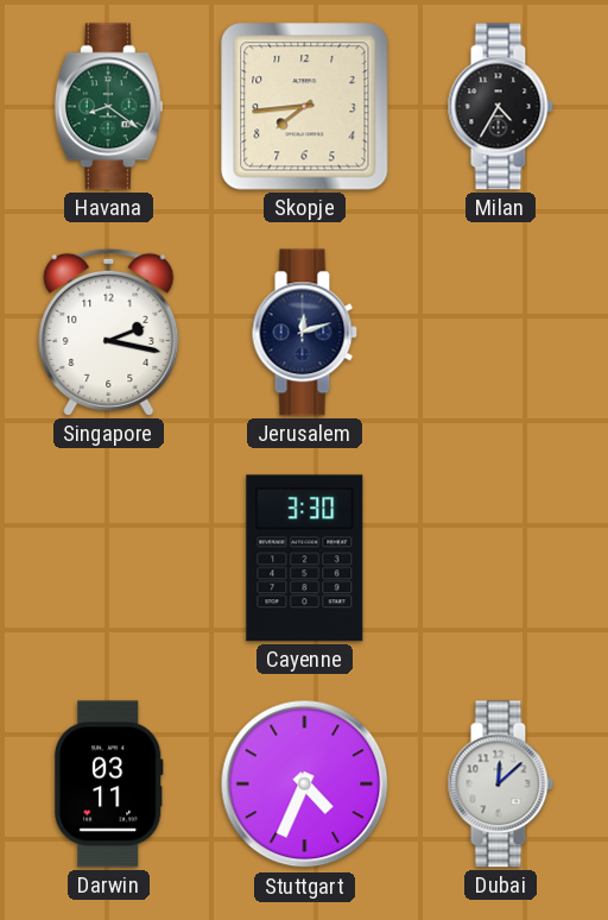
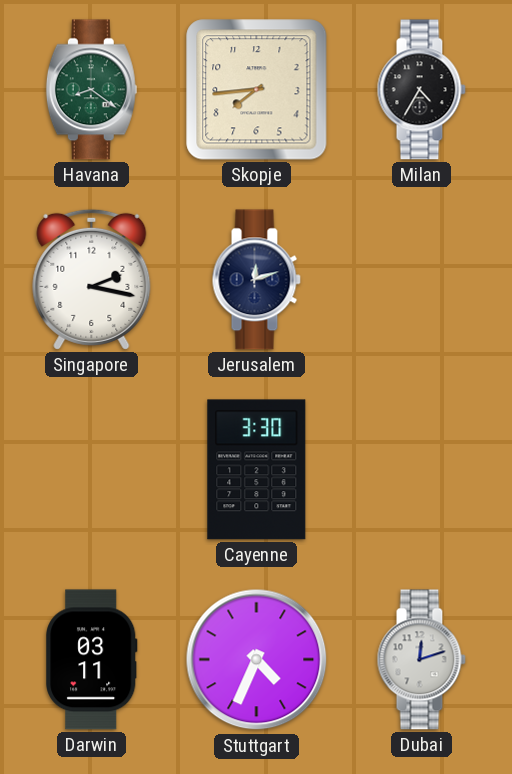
Dubai: 12:08 -> 12:12 (421, 660)
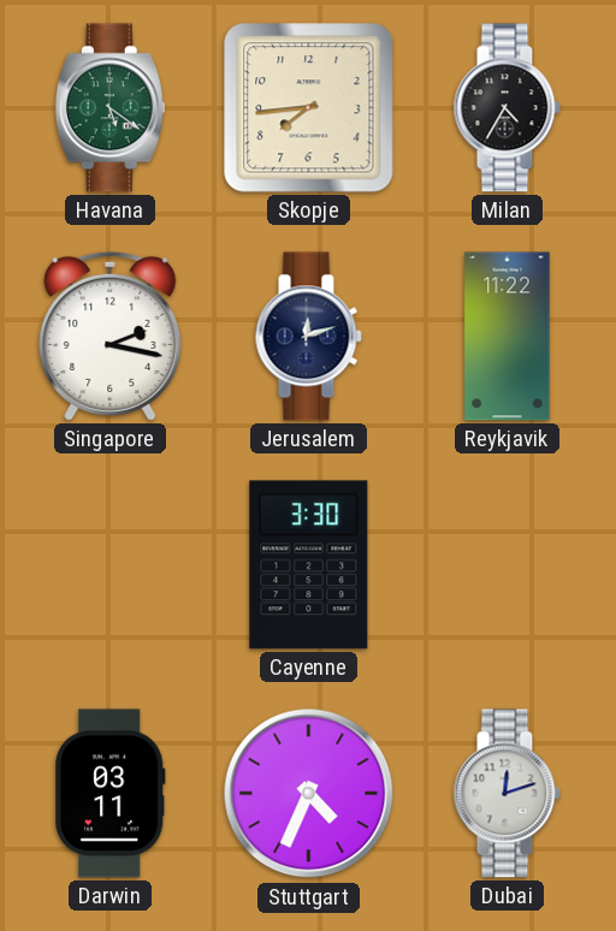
Havana: 8:21 -> 5:21 (109, 108)
Reykjavik: none -> 11:22 (508, 337)
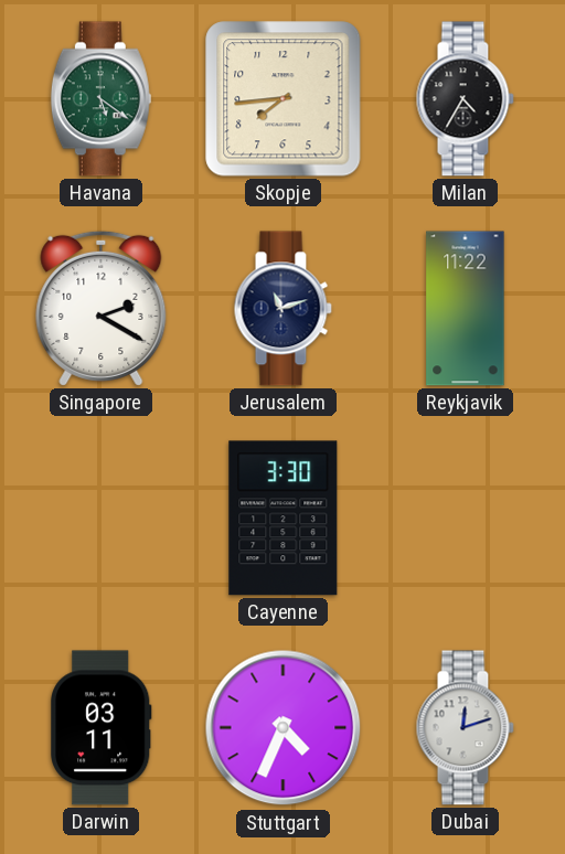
Singapore: 2:17 -> 2:20 (102, 308)
Jerusalem: 12:12 -> 11:12 (282, 309)
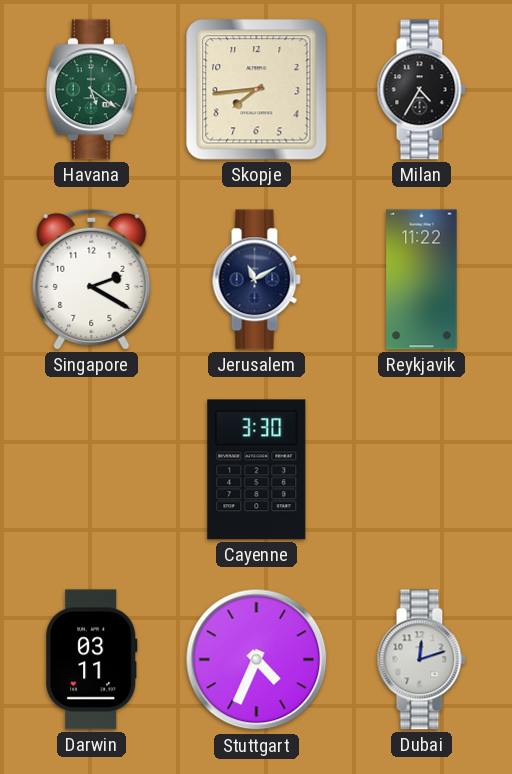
Jerusalem: 11:12 -> 11:10 (256, 280)
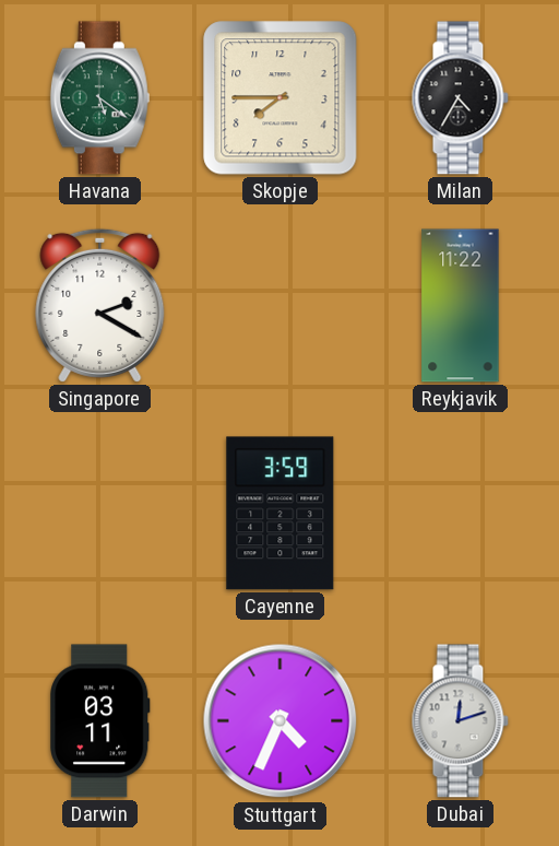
Skopje: 7:44 -> 7:45 (281, 98)
Jerusalem: 11:10 -> none (256, 280)
Cayenne: 3:30 -> 3:59 (281, 514)
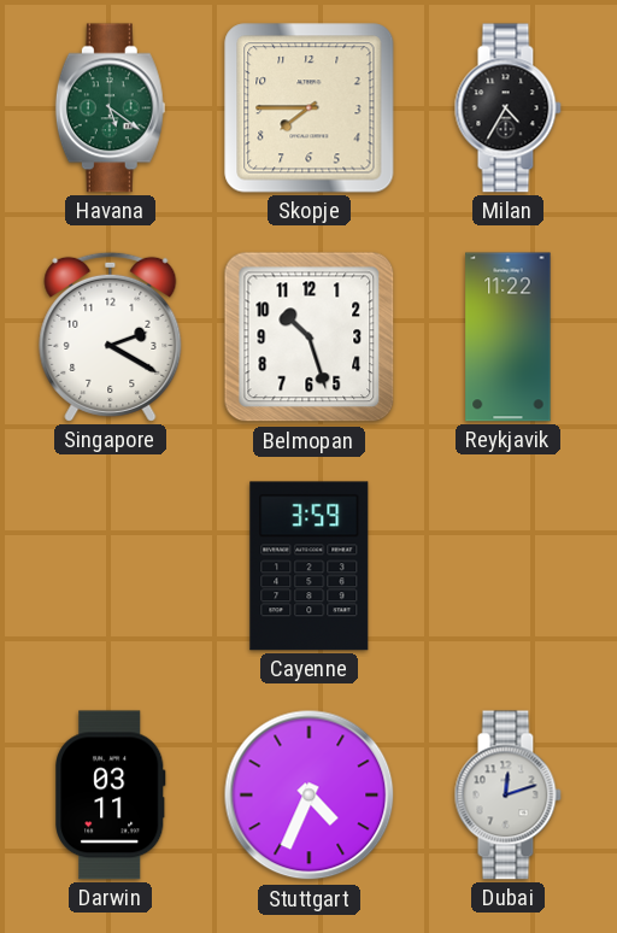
Belmopan: none -> 10:27 (310, 338)
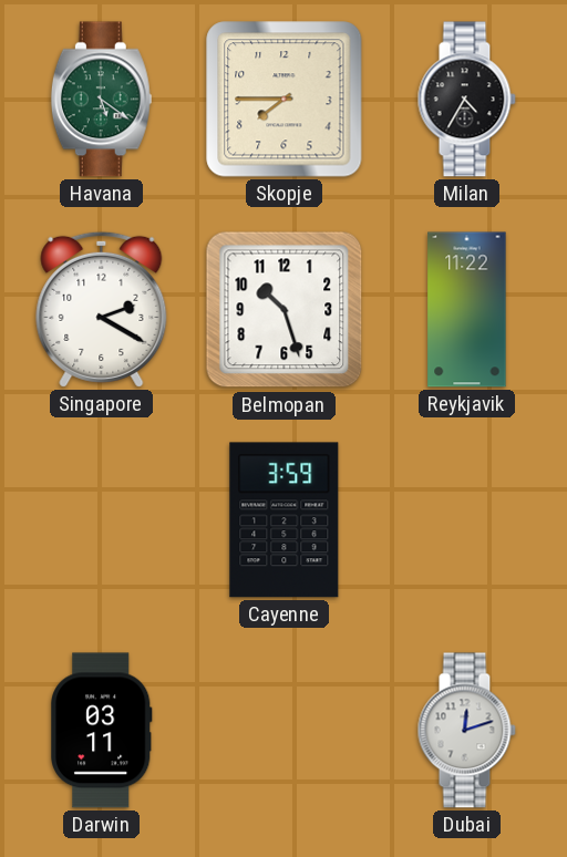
Stuttgart: 4:34 -> none (310, 796)
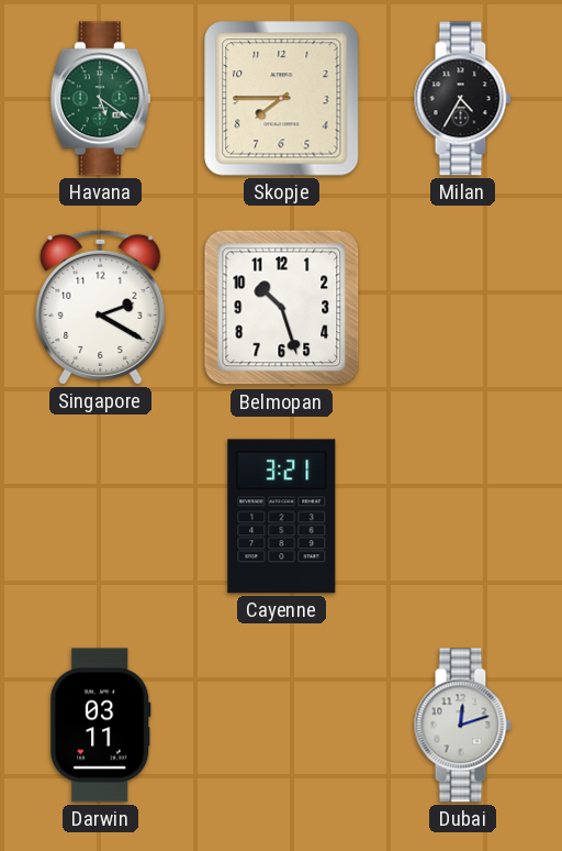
Reykjavik: 11:22 -> none (467, 310)
Cayenne: 3:59 -> 3:21 (282, 517)
